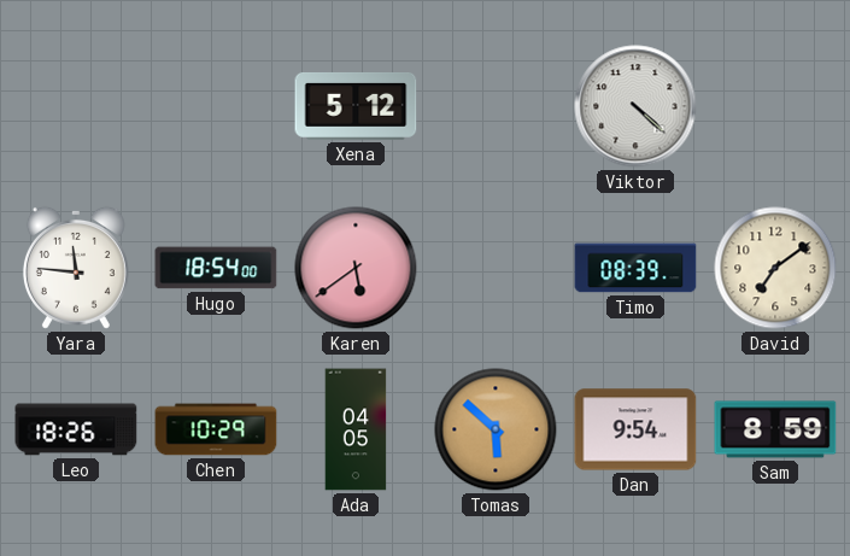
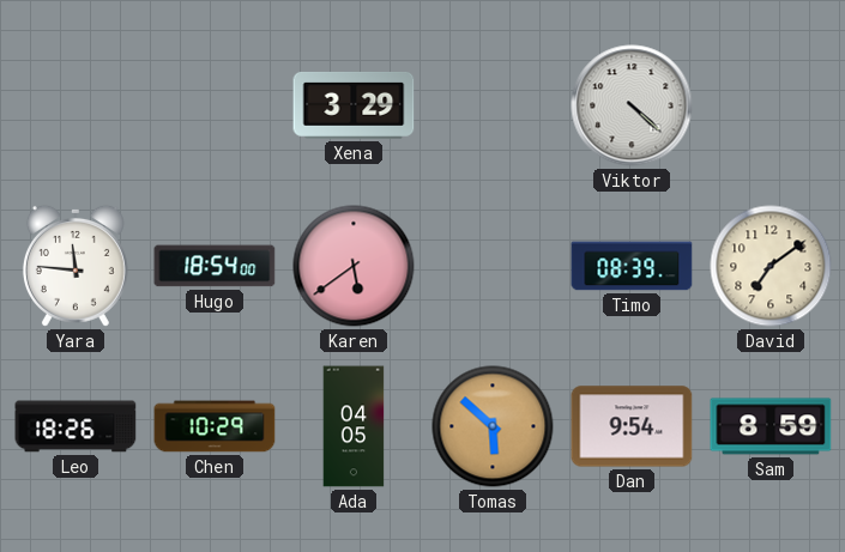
Xena: 5:12 -> 3:29 (354, 105)
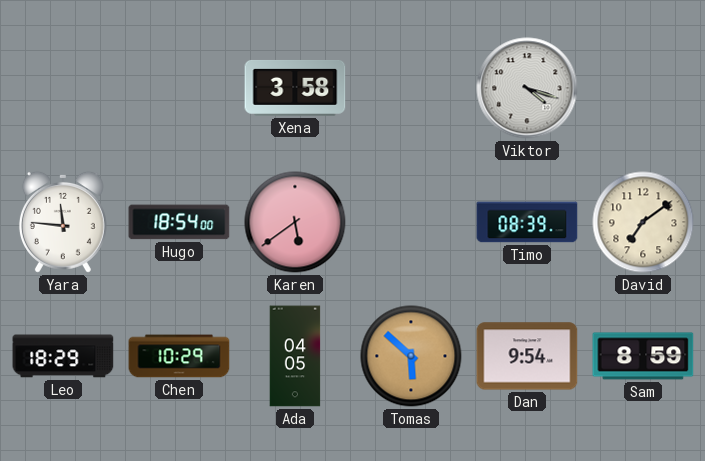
Xena: 3:29 -> 3:58 (295, 88)
Viktor: 4:22 -> 4:18 (527, 88)
Leo: 18:26 -> 18:29 (63, 356)
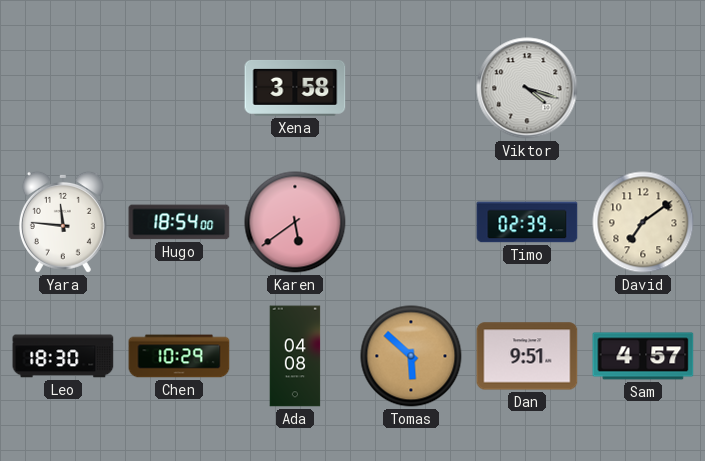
Timo: 08:39 -> 02:39 (527, 222)
Leo: 18:29 -> 18:30 (63, 356)
Ada: 04:05 -> 04:08 (295, 356)
Dan: 9:54 -> 9:51 (527, 356)
Sam: 8:59 -> 4:57 (643, 356)
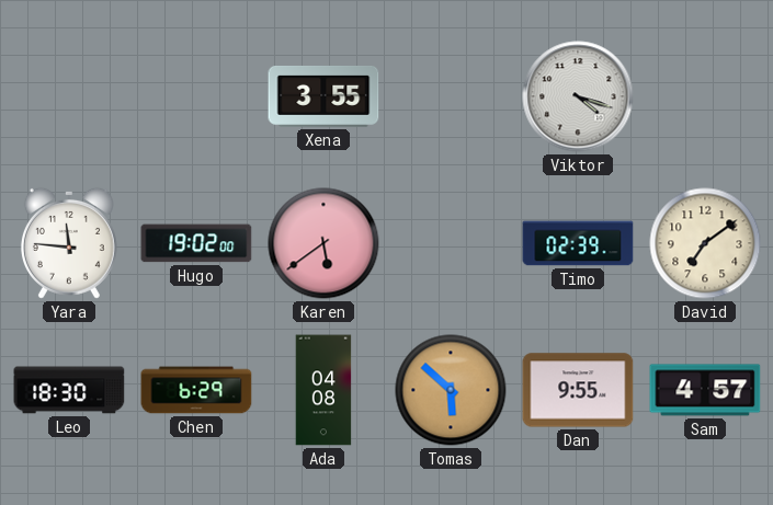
Xena: 3:58 -> 3:55 (323, 96)
Hugo: 18:54 -> 19:02 (196, 243)
Chen: 10:29 -> 6:29 (196, 390)
Dan: 9:51 -> 9:55 (578, 390)
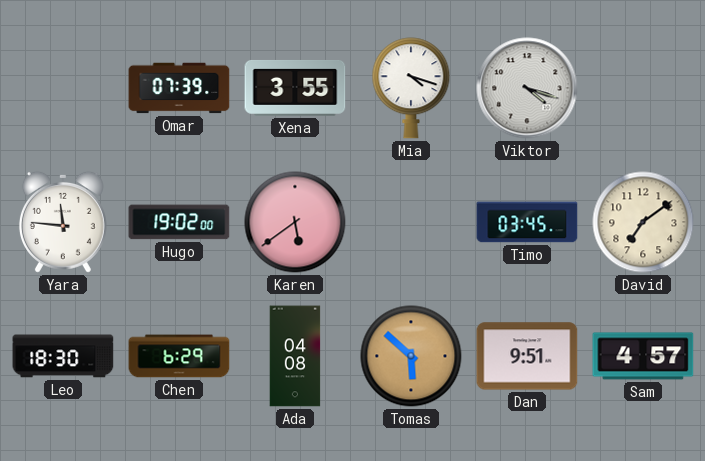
Omar: none -> 07:39 (179, 88)
Mia: none -> 4:18 (411, 88)
Timo: 02:39 -> 03:45 (527, 222)
Dan: 9:55 -> 9:51 (527, 356)
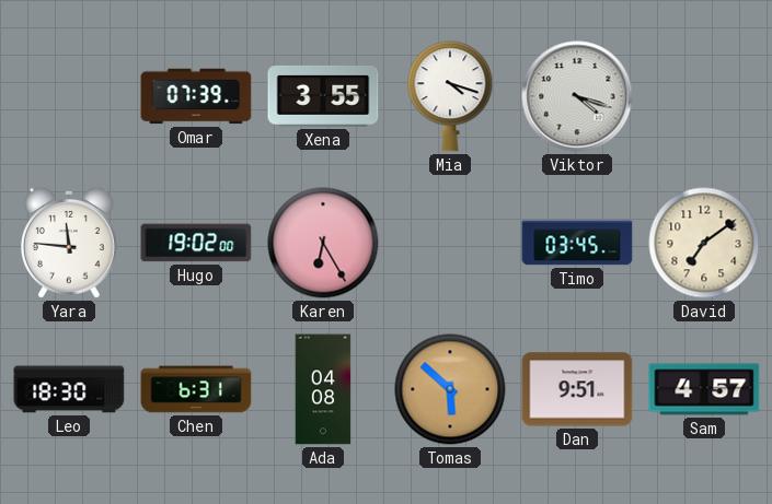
Karen: 5:39 -> 6:25 (323, 243)
Chen: 6:29 -> 6:31 (196, 389)
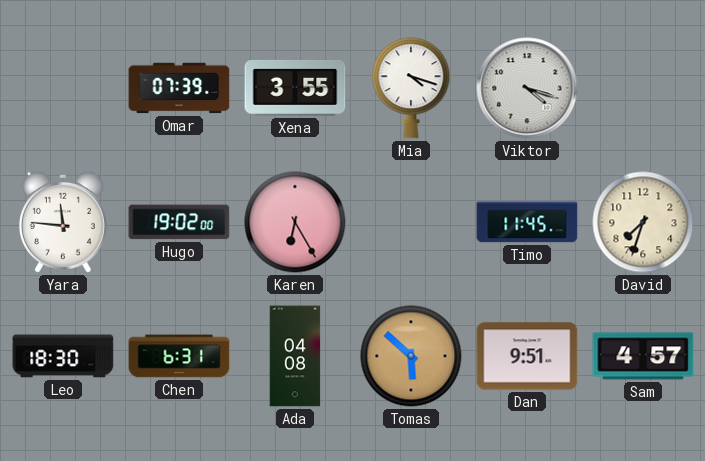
Timo: 03:45 -> 11:45 (527, 222)
David: 7:09 -> 7:33 (643, 222)
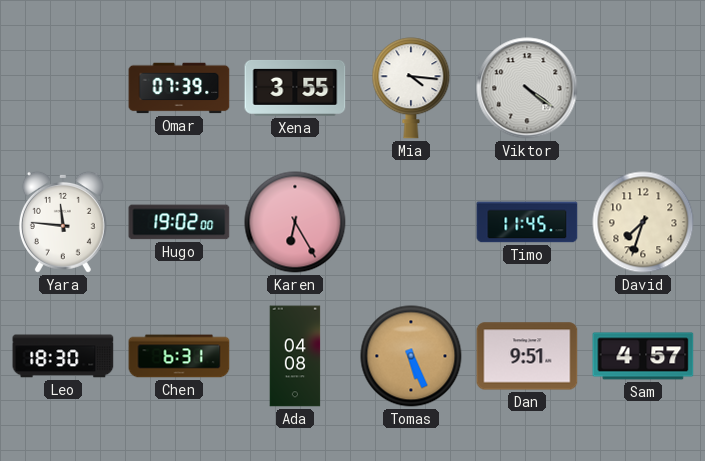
Mia: 4:18 -> 4:16 (411, 88)
Viktor: 4:18 -> 4:21 (527, 88)
Tomas: 5:52 -> 5:26 (411, 356)
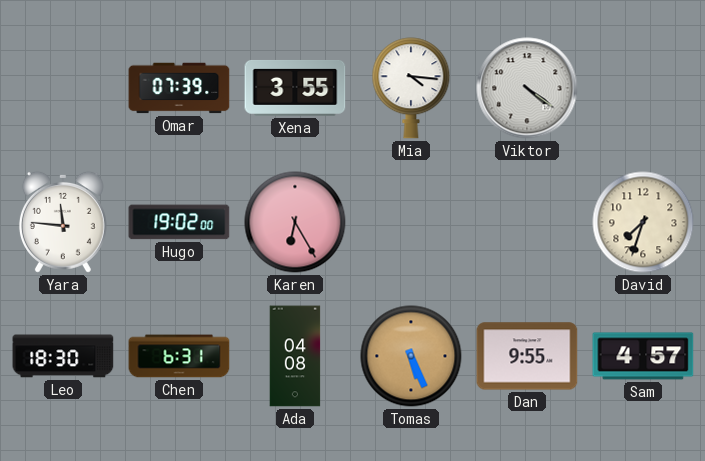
Timo: 11:45 -> none (527, 222)
Dan: 9:51 -> 9:55 (527, 356)
